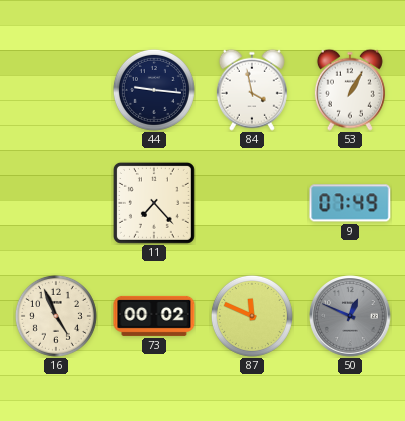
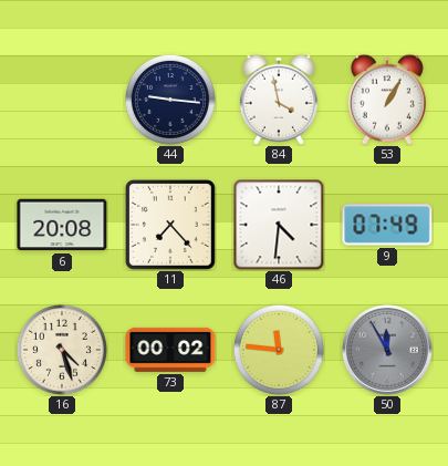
6: none -> 20:08 (62, 225)
46: none -> 4:31 (279, 225)
16: 4:56 -> 4:27 (62, 350)
87: 11:49 -> 11:46 (279, 350)
50: 12:49 -> 11:55 (387, 350)
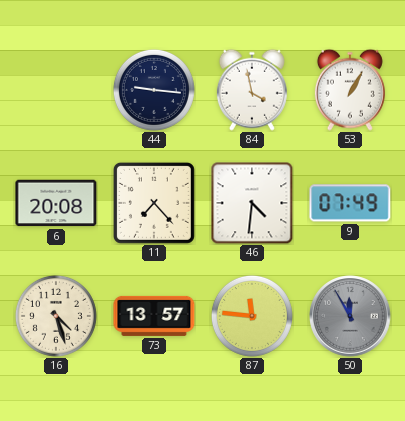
73: 00:02 -> 13:57 (154, 316)
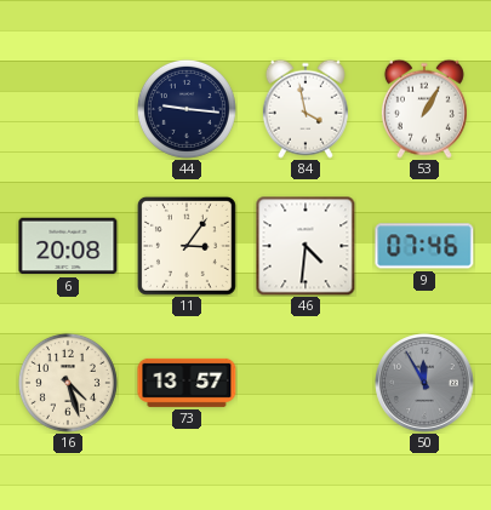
11: 7:23 -> 3:06 (187, 246)
9: 07:49 -> 07:46 (424, 246)
87: 11:46 -> none (252, 316)
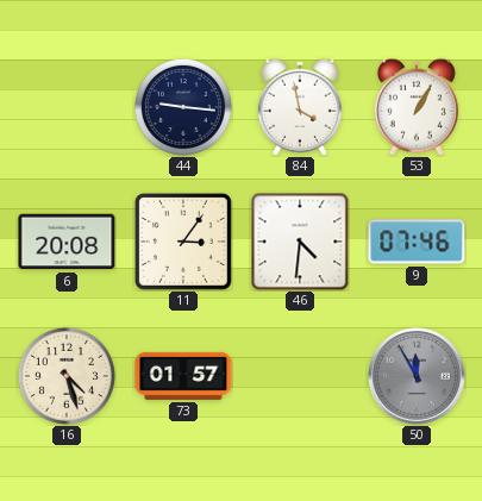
73: 13:57 -> 01:57 (183, 376)
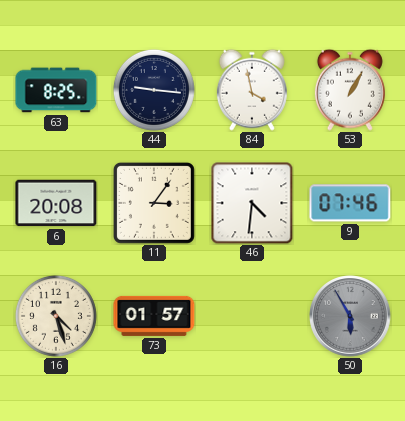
63: none -> 8:25 (56, 90)
50: 11:55 -> 5:55 (350, 316)
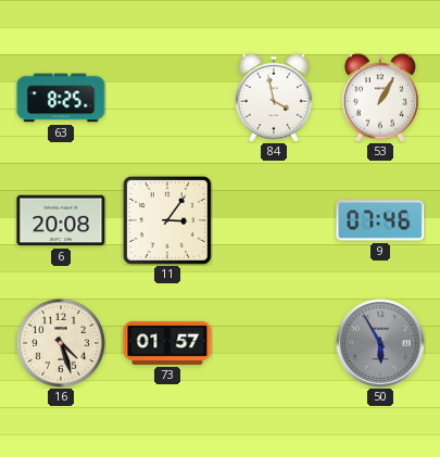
44: 9:16 -> none (154, 90)
46: 4:31 -> none (252, 203)
